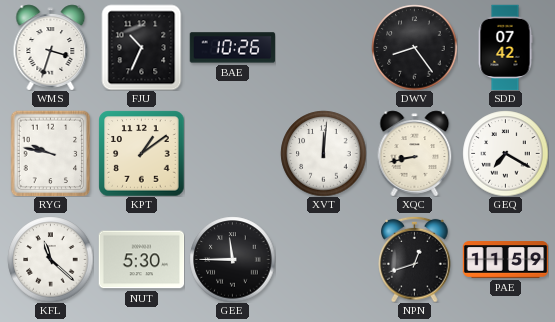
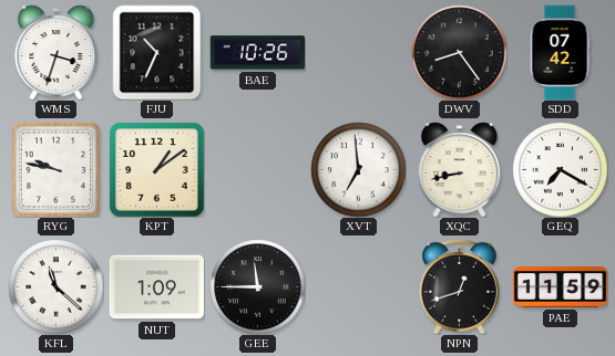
XVT: 12:01 -> 6:59 (358, 169)
NUT: 5:30 -> 1:09 (156, 287)
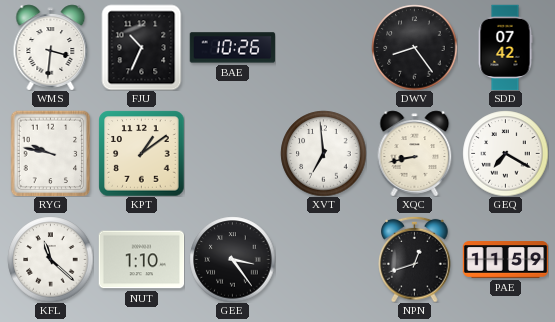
WMS: 3:33 -> 3:31 (51, 47)
NUT: 1:09 -> 1:10 (141, 260)
GEE: 11:45 -> 3:24 (232, 259)
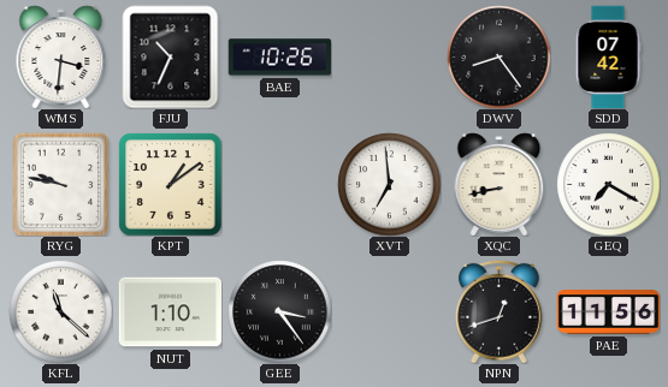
PAE: 11:59 -> 11:56 (608, 312)
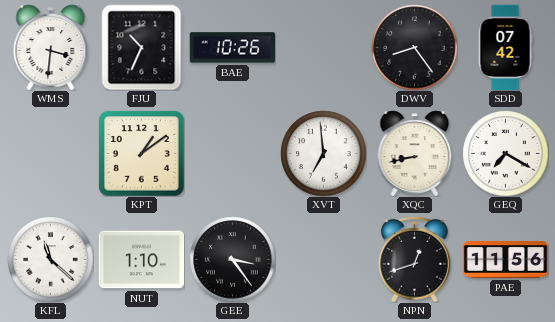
RYG: 9:47 -> none (61, 184)
